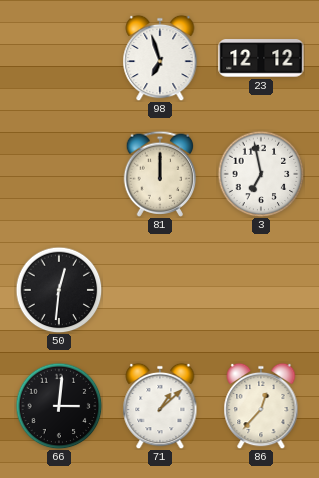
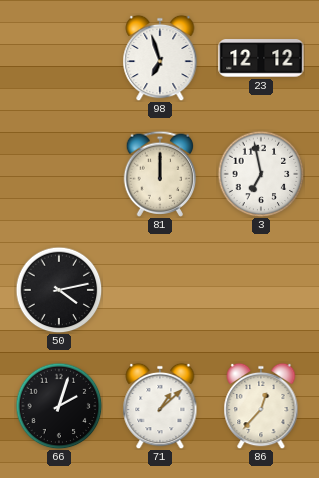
50: 12:31 -> 4:13 (59, 290)
66: 3:01 -> 2:03 (59, 406)
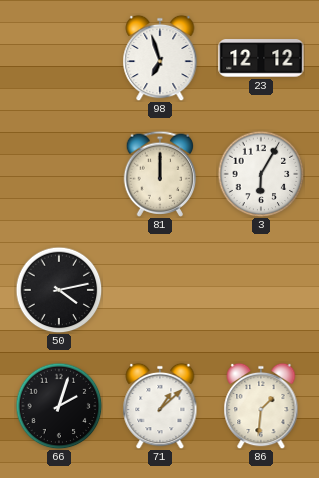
3: 6:58 -> 6:05 (261, 174)
86: 12:37 -> 1:31 (261, 406)
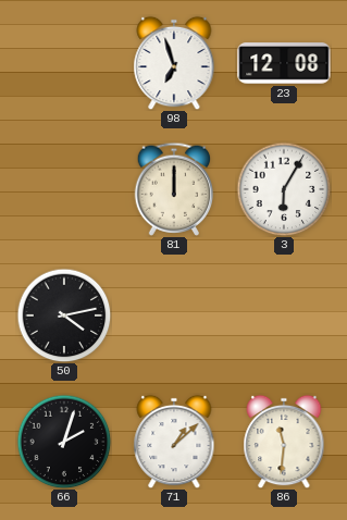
23: 12:12 -> 12:08 (284, 63)
86: 1:31 -> 11:31 (284, 442)
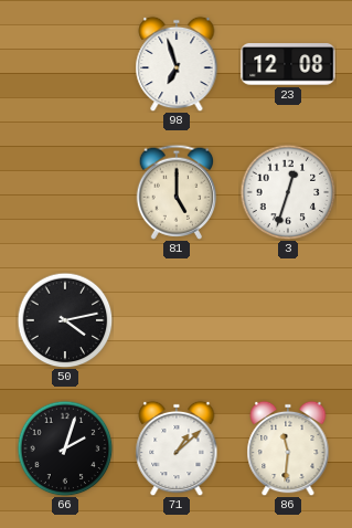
81: 12:00 -> 5:00 (177, 192)
3: 6:05 -> 12:33 (288, 192)
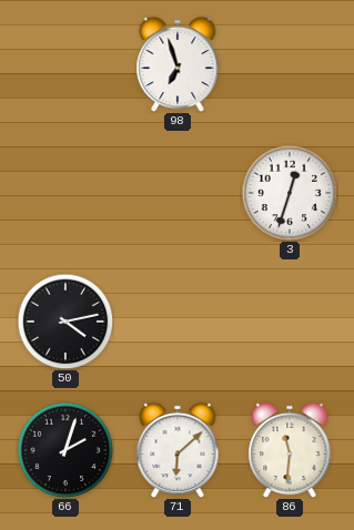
23: 12:08 -> none (288, 64)
81: 5:00 -> none (177, 192)
71: 1:08 -> 6:08 (178, 450)
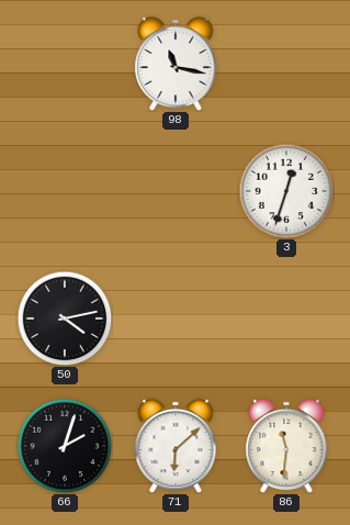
98: 6:57 -> 11:17 (176, 64)
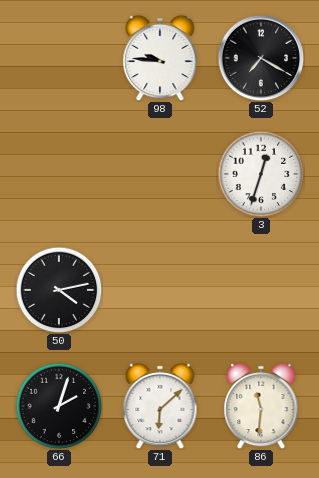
98: 11:17 -> 9:46 (160, 58)
52: none -> 7:20 (261, 58)
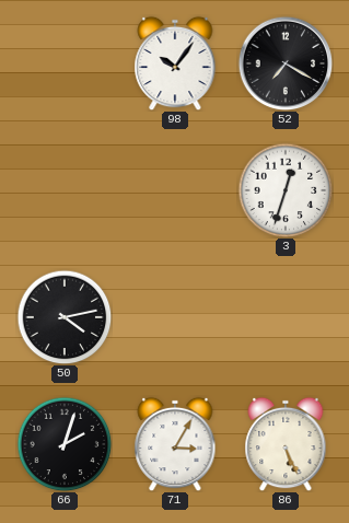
98: 9:46 -> 10:06 (175, 63)
71: 6:08 -> 3:05 (175, 444)
86: 11:31 -> 5:26 (286, 444)
